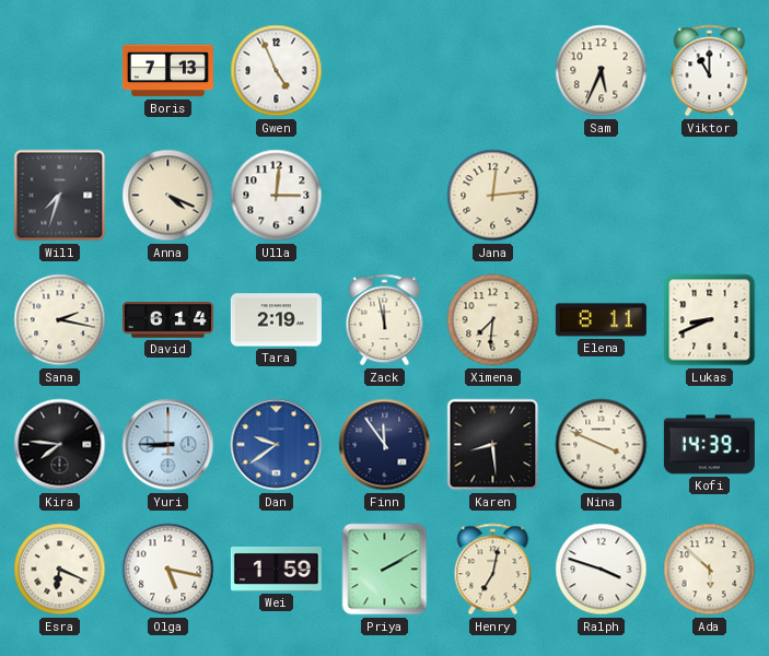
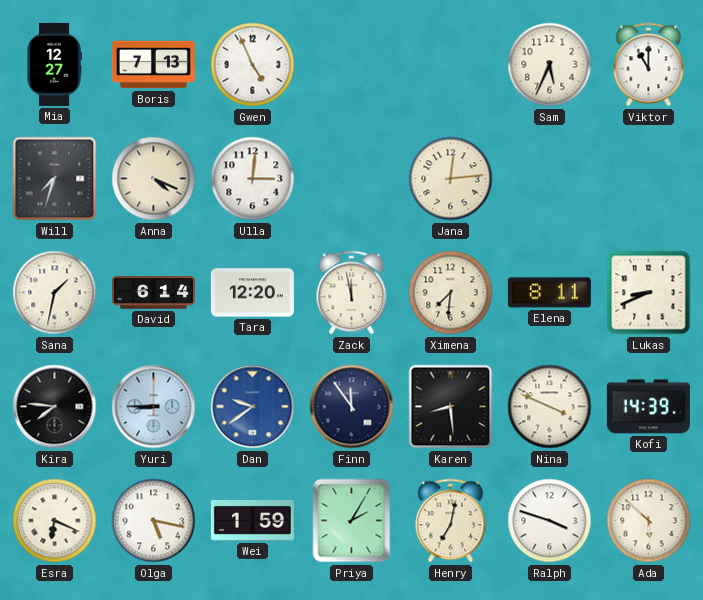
Mia: none -> 12:27 (54, 64)
Sana: 2:17 -> 1:32 (55, 293)
Tara: 2:19 -> 12:20 (252, 293)
Priya: 2:10 -> 2:05 (352, 521)
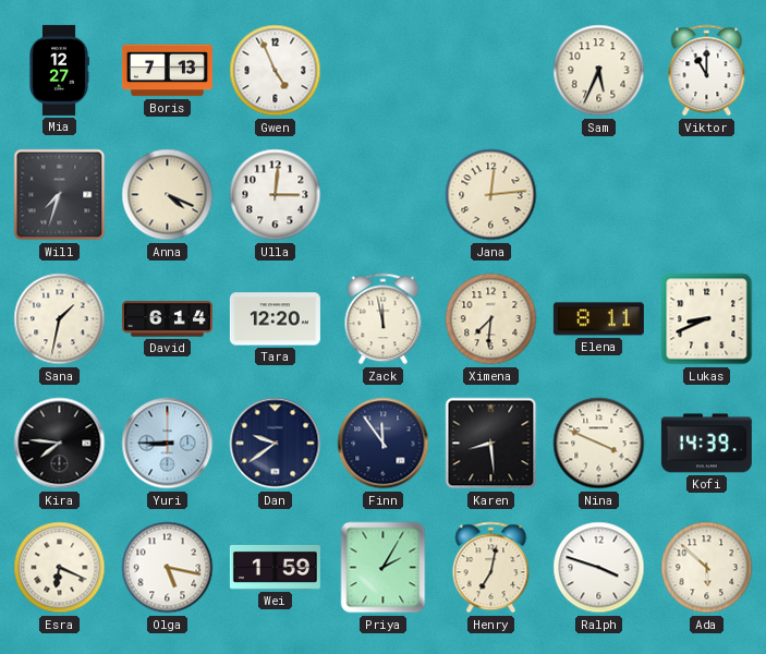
Dan dial: blue -> navy (276, 444)
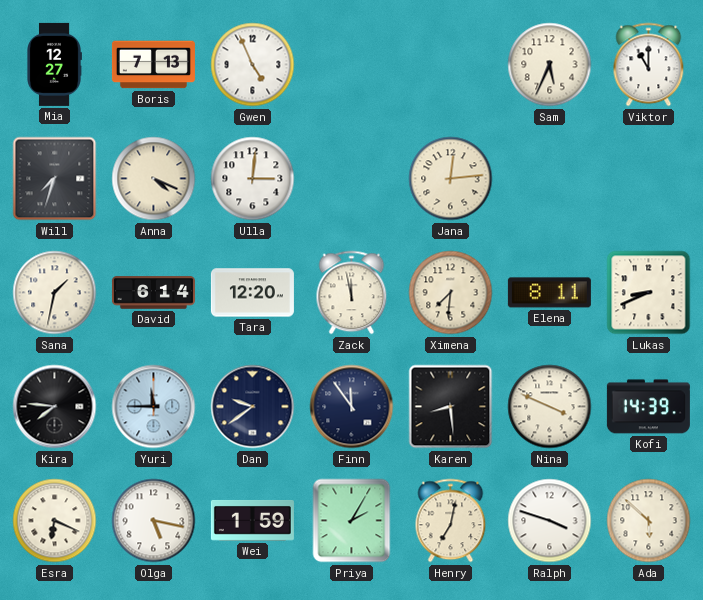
Yuri: 8:45 -> 11:45 (154, 407)
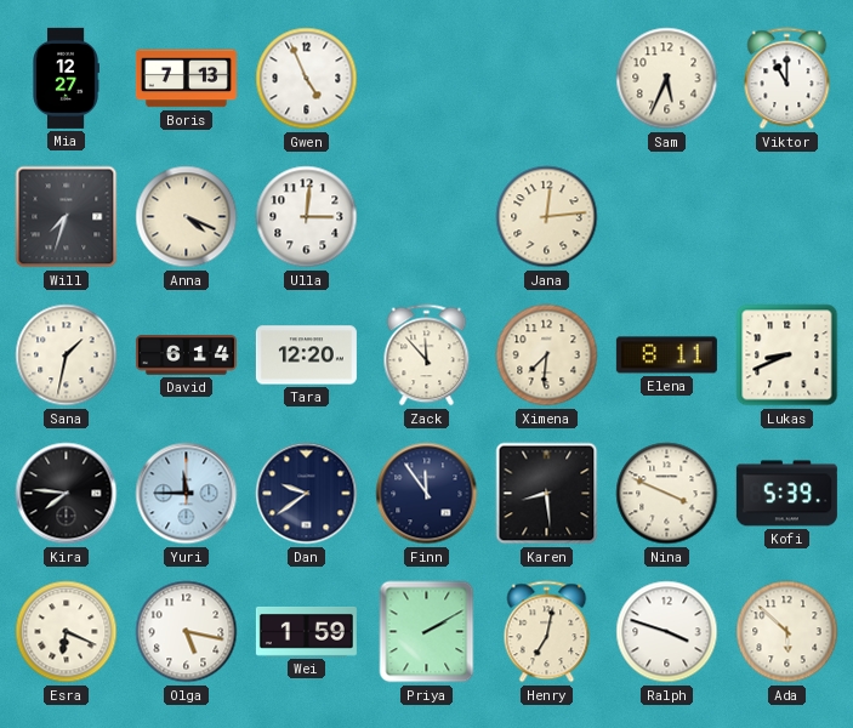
Zack: 11:58 -> 11:53 (427, 356)
Kofi: 14:39 -> 5:39 (786, 494)
Priya: 2:05 -> 2:10 (427, 632)
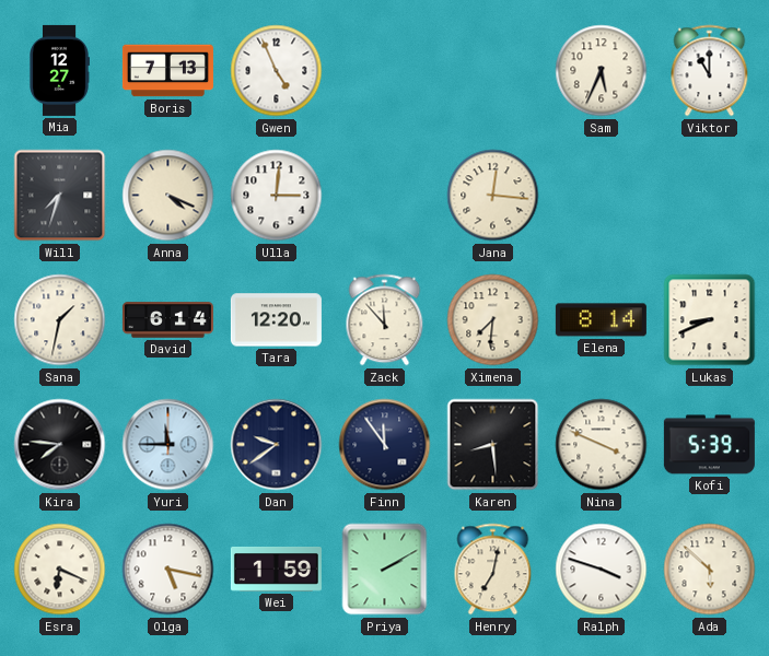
Jana: 12:14 -> 12:16 (493, 196)
Elena: 8:11 -> 8:14 (601, 320)
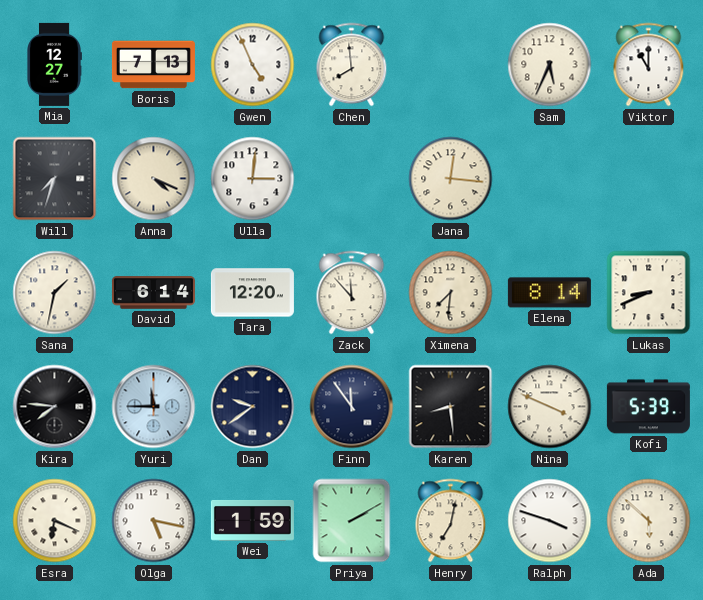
Chen: none -> 7:59 (352, 65)
